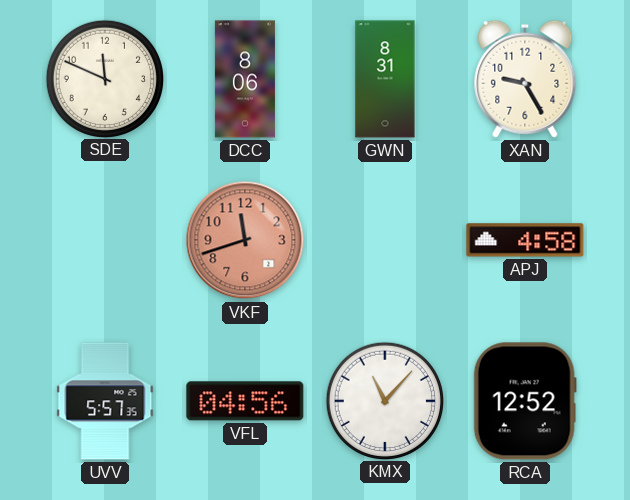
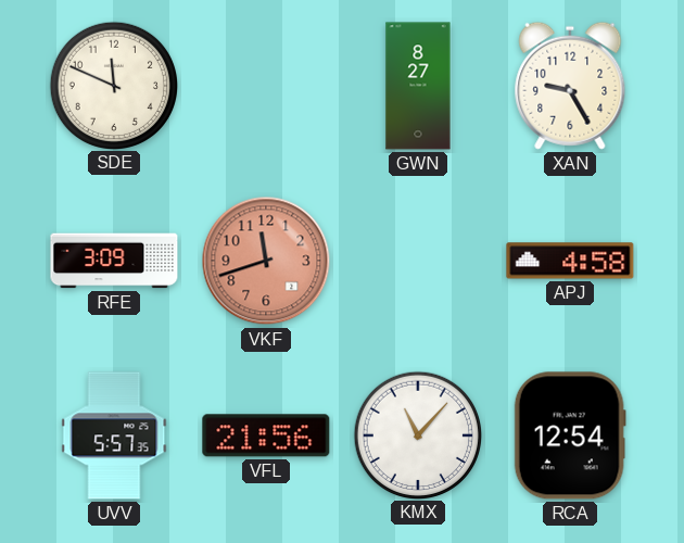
DCC: 8:06 -> none (245, 79)
GWN: 8:31 -> 8:27 (418, 86)
RFE: none -> 3:09 (114, 261)
VFL: 04:56 -> 21:56 (266, 435)
RCA: 12:52 -> 12:54 (570, 435)
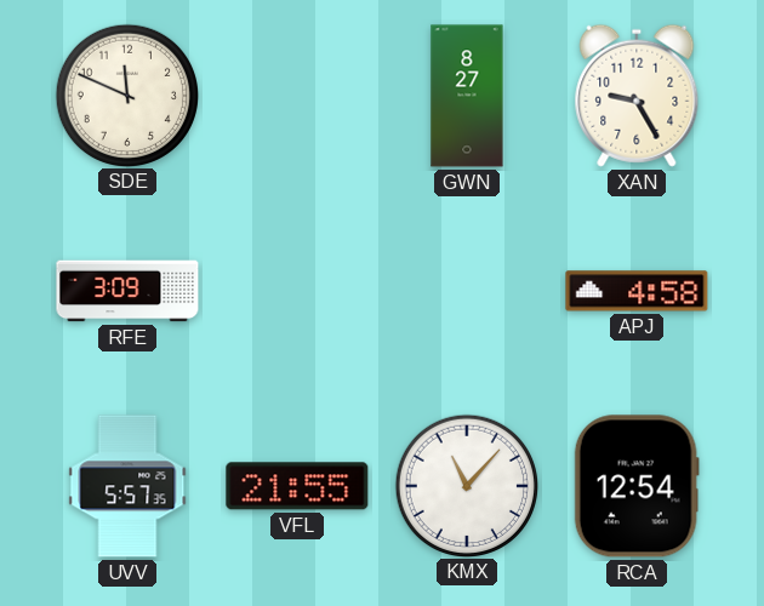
VKF: 11:42 -> none (266, 261)
VFL: 21:56 -> 21:55 (297, 486)
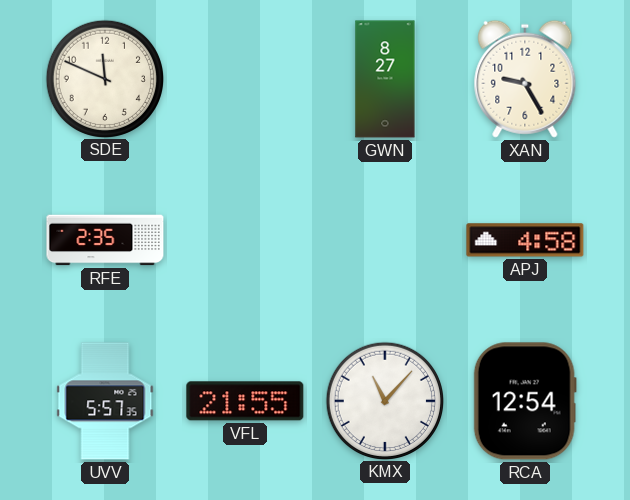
RFE: 3:09 -> 2:35 (105, 240)
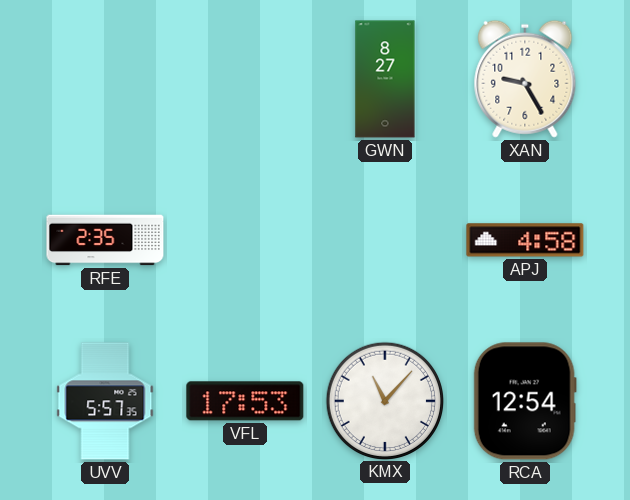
SDE: 11:49 -> none (104, 78)
VFL: 21:55 -> 17:53 (245, 401)
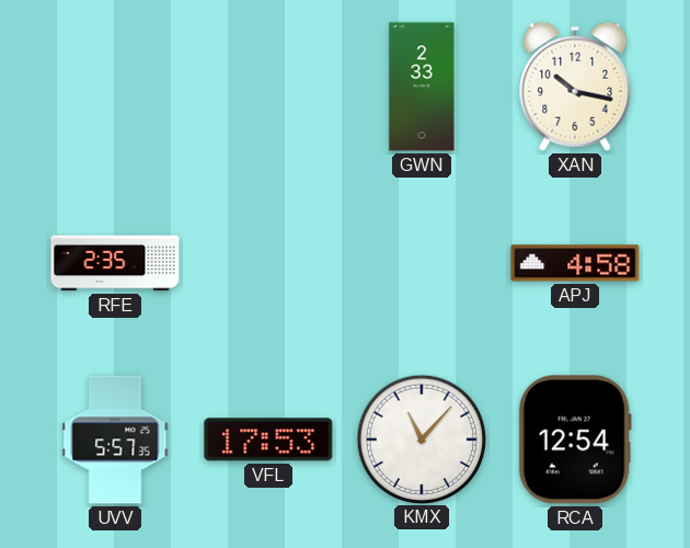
GWN: 8:27 -> 2:33 (422, 87)
XAN: 9:25 -> 10:17 (575, 87)
